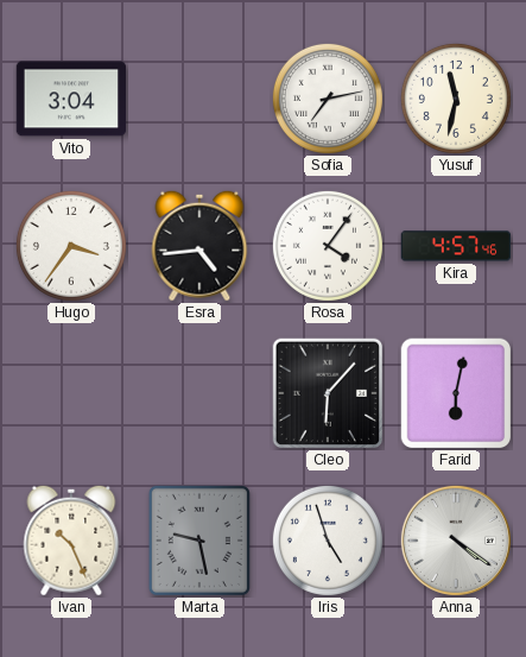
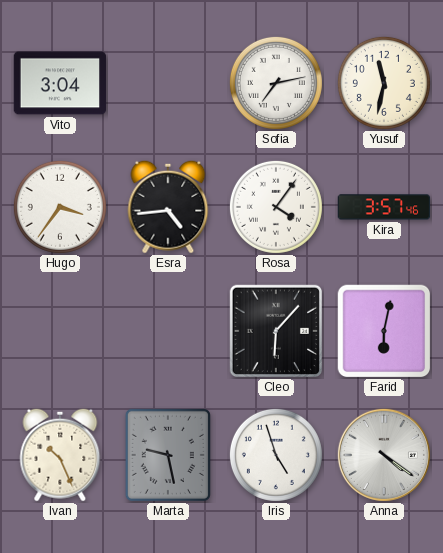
Kira: 4:57 -> 3:57 (384, 207)
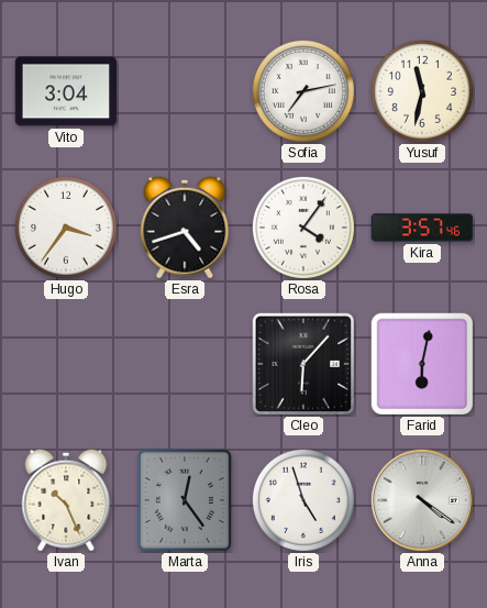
Esra: 4:44 -> 4:42 (185, 228)
Marta: 9:28 -> 12:24 (185, 500)
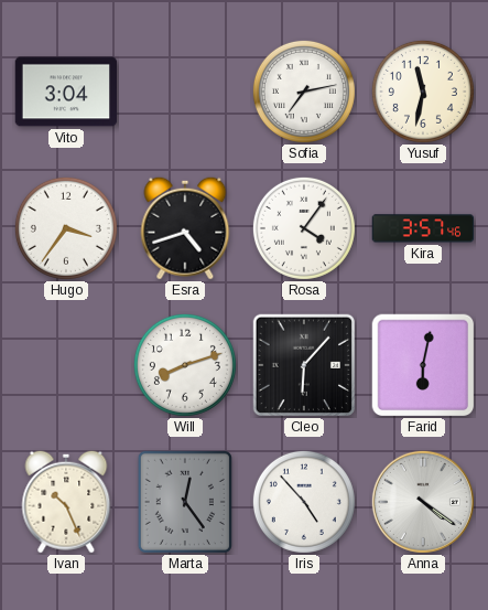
Will: none -> 8:12 (185, 365)
Iris: 4:57 -> 4:53 (304, 502)
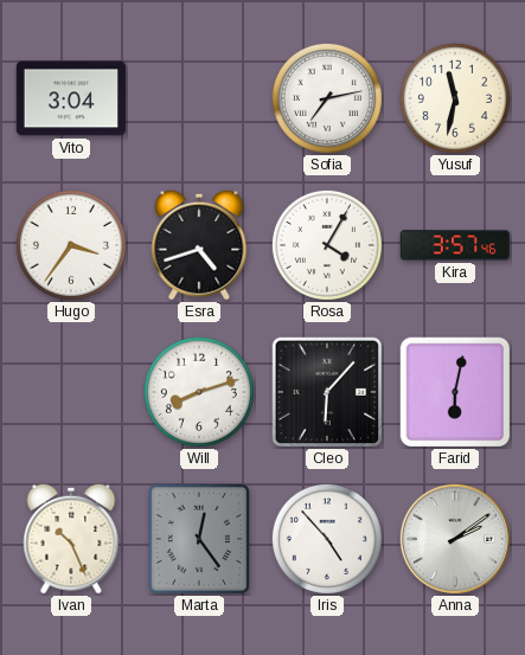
Rosa: 4:06 -> 4:05 (327, 245)
Anna: 4:21 -> 2:09 (455, 539)
